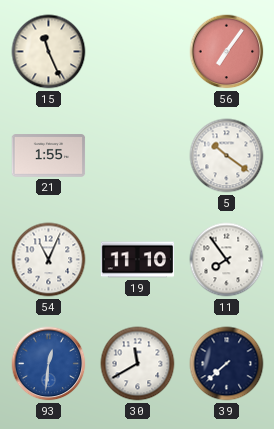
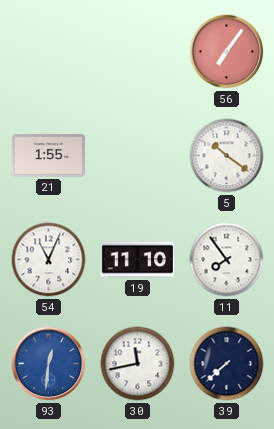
15: 11:26 -> none (49, 52)
30: 11:40 -> 11:43 (138, 364)
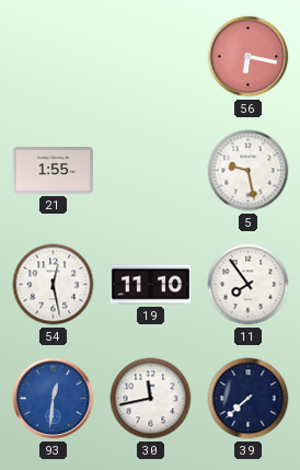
56: 7:06 -> 6:17 (249, 57)
5: 10:21 -> 9:28 (249, 171)
54: 11:04 -> 12:28 (54, 285)
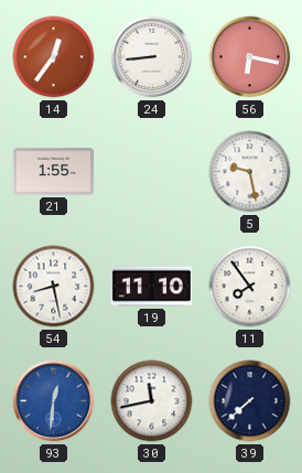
14: none -> 12:36 (54, 57)
24: none -> 8:44 (152, 57)
54: 12:28 -> 8:28 (54, 287)
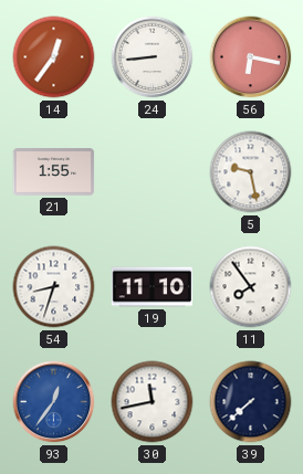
54: 8:28 -> 8:33 (54, 287)
93: 12:31 -> 12:36 (54, 402)
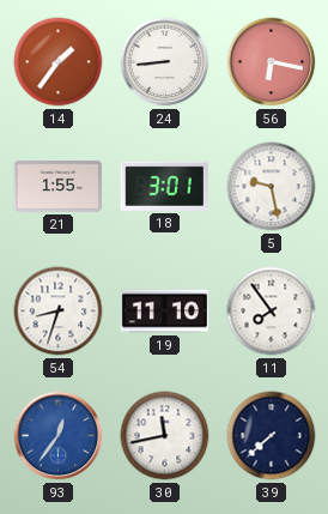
14: 12:36 -> 1:36 (59, 62)
18: none -> 3:01 (164, 186)
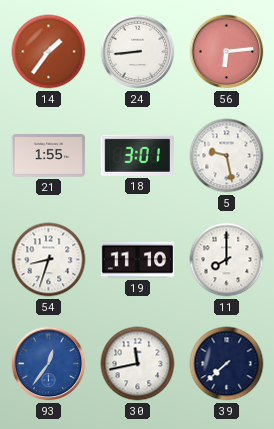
56: 6:17 -> 6:14 (227, 52)
11: 7:54 -> 8:00 (227, 260)
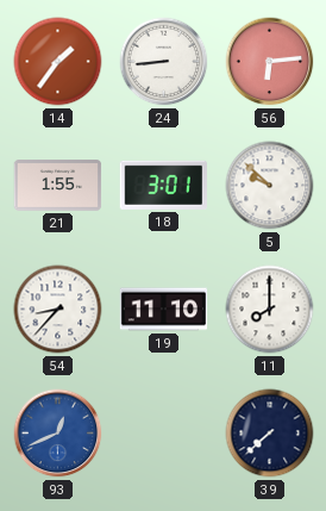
5: 9:28 -> 9:52 (270, 186)
54: 8:33 -> 8:37 (58, 310)
93: 12:36 -> 12:41 (58, 434)
30: 11:43 -> none (138, 364)
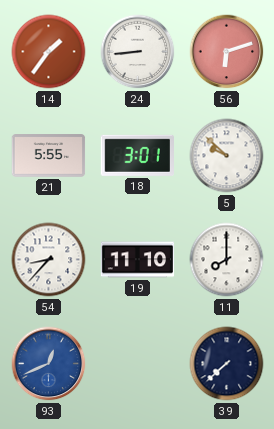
56: 6:14 -> 6:12 (227, 52)
21: 1:55 -> 5:55 (49, 156)
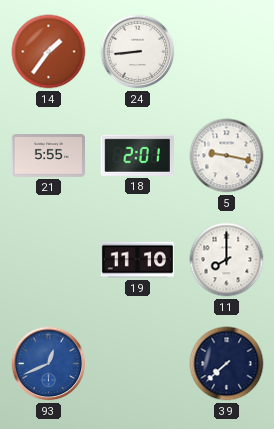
56: 6:12 -> none (227, 52)
18: 3:01 -> 2:01 (137, 155)
5: 9:52 -> 9:17 (227, 156)
54: 8:37 -> none (49, 260)
